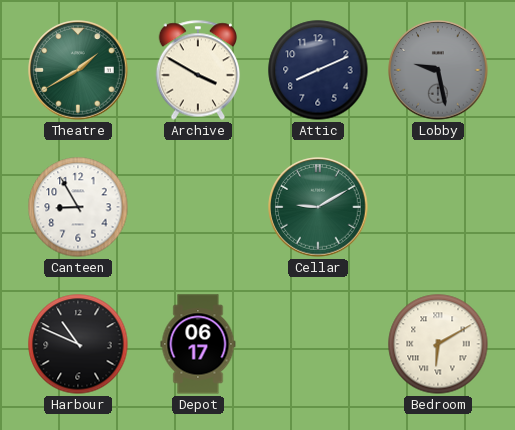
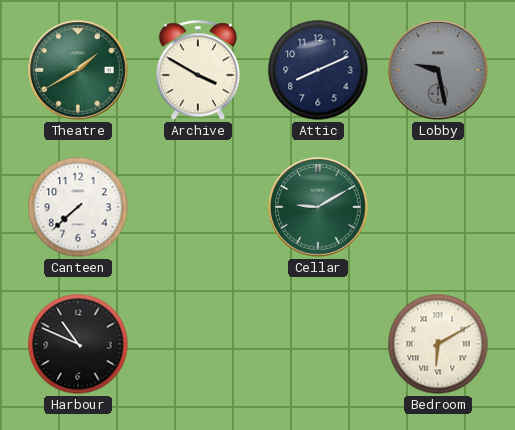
Canteen: 8:55 -> 7:38 (78, 207)
Depot: 06:17 -> none (198, 344)
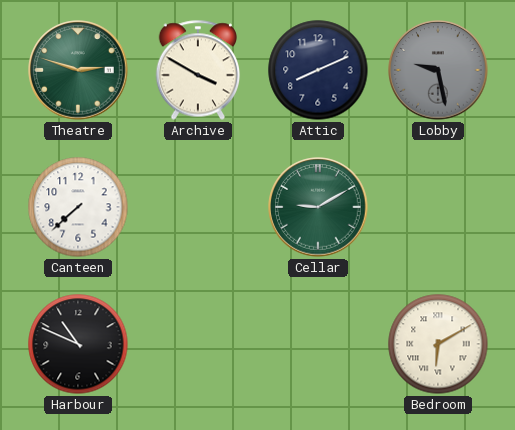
Theatre: 1:40 -> 2:48 (78, 70)
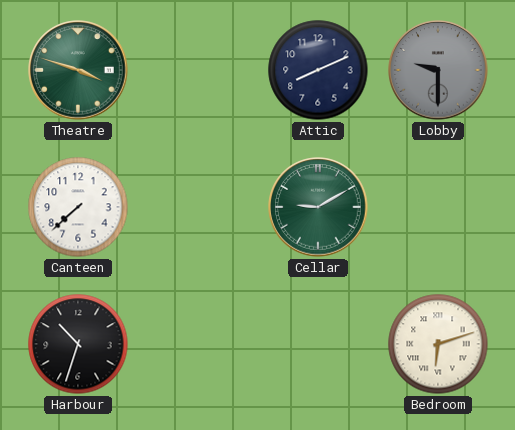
Theatre: 2:48 -> 3:48 (78, 70)
Archive: 3:50 -> none (198, 70)
Lobby: 9:28 -> 9:30 (438, 70)
Harbour: 10:49 -> 10:33 (78, 344)
Bedroom: 6:10 -> 6:12 (438, 344)
